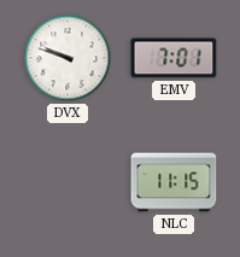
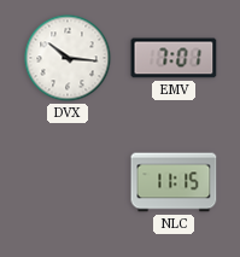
DVX: 9:48 -> 10:16 (68, 58)
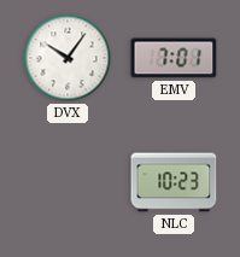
DVX: 10:16 -> 10:06 (68, 58)
NLC: 11:15 -> 10:23 (174, 182)
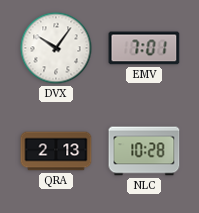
QRA: none -> 2:13 (56, 151)
NLC: 10:23 -> 10:28 (144, 151)
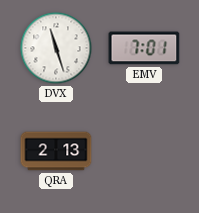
DVX: 10:06 -> 11:27 (56, 48)
NLC: 10:28 -> none (144, 151)
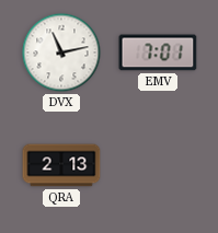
DVX: 11:27 -> 11:13 (61, 53)
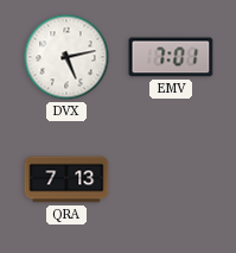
DVX: 11:13 -> 5:13 (66, 57)
QRA: 2:13 -> 7:13 (66, 179)
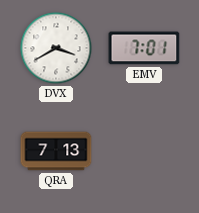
DVX: 5:13 -> 3:40 (56, 48)
